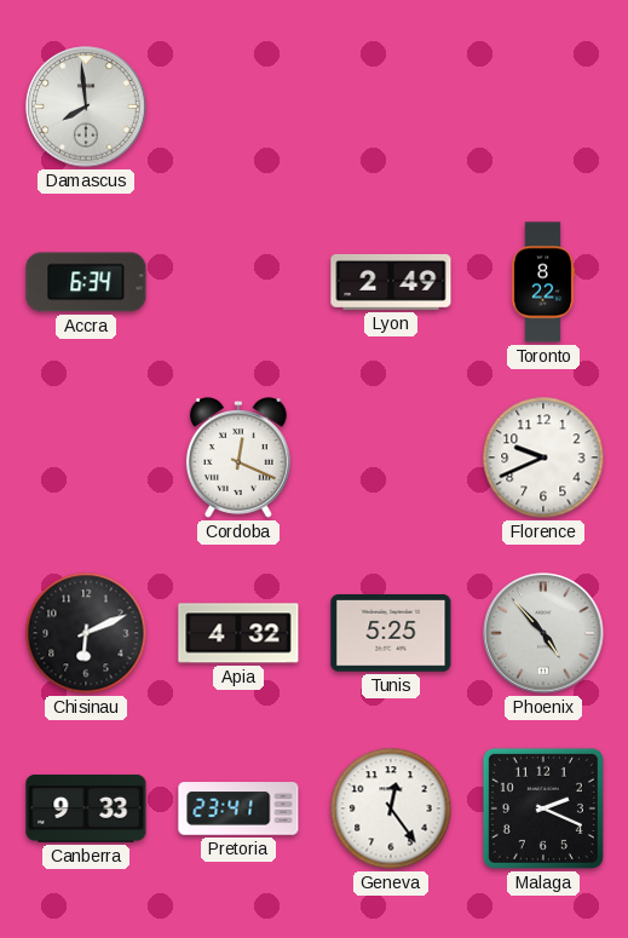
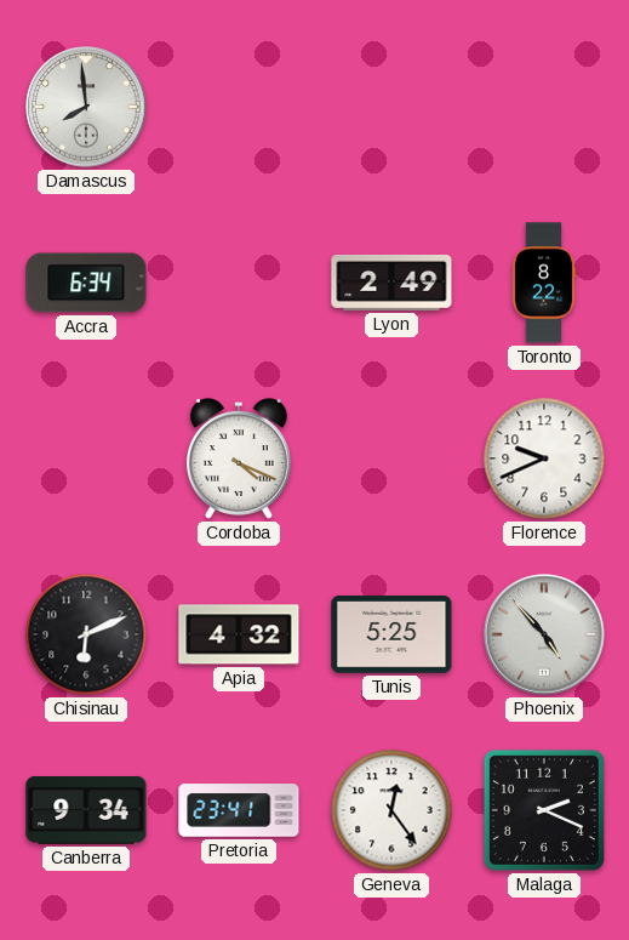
Cordoba: 12:19 -> 4:19 (239, 458)
Canberra: 9:33 -> 9:34 (86, 810)
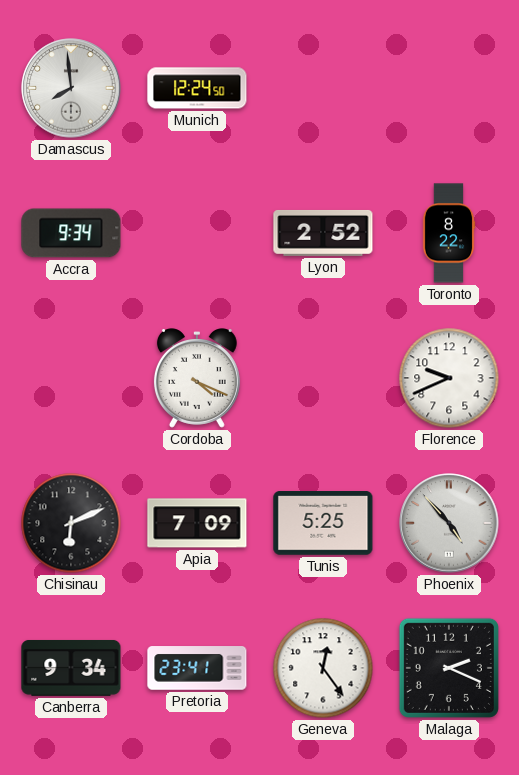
Munich: none -> 12:24 (197, 88)
Accra: 6:34 -> 9:34 (71, 233)
Lyon: 2:49 -> 2:52 (323, 233)
Apia: 4:32 -> 7:09 (197, 523)
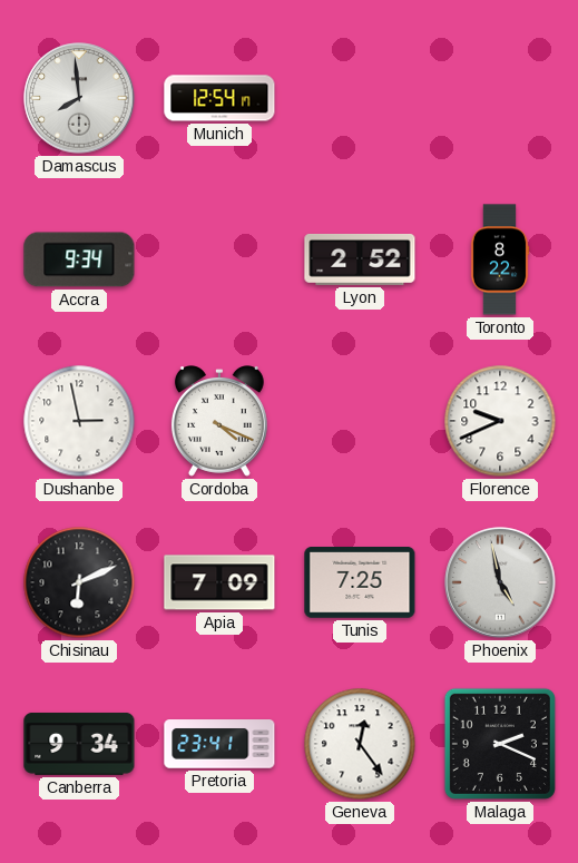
Munich: 12:24 -> 12:54 (219, 98)
Dushanbe: none -> 2:58 (79, 421)
Tunis: 5:25 -> 7:25 (360, 583)
Phoenix: 4:53 -> 4:58 (500, 582)
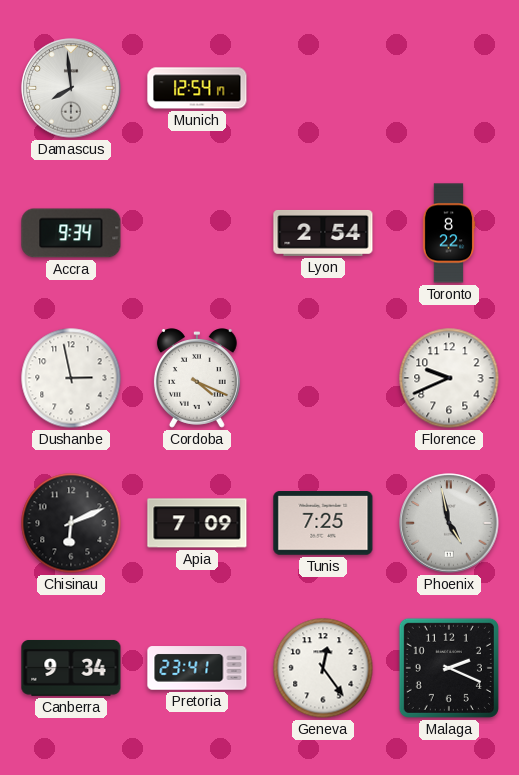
Lyon: 2:52 -> 2:54 (323, 233)
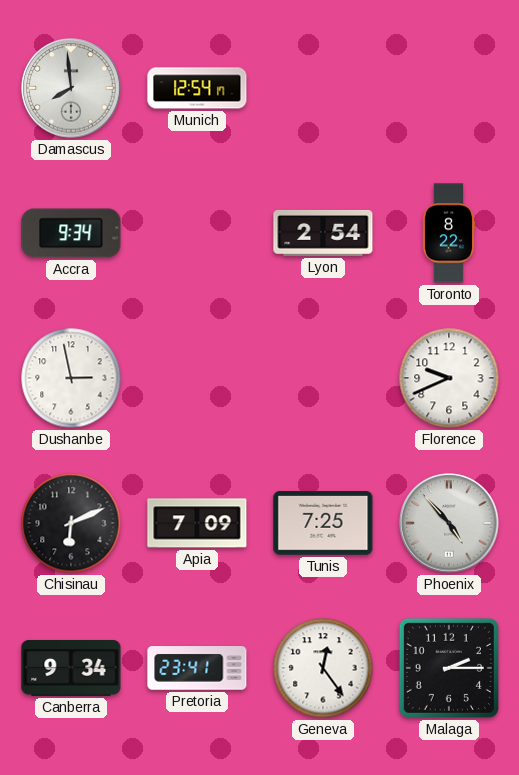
Cordoba: 4:19 -> none (197, 378)
Phoenix: 4:58 -> 4:53 (449, 523)
Malaga: 2:19 -> 2:15 (449, 668)
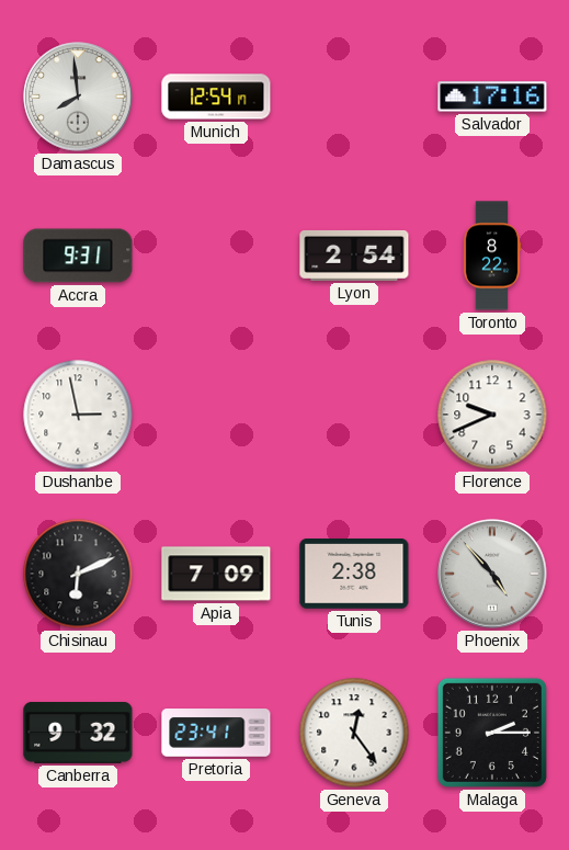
Salvador: none -> 17:16 (492, 97)
Accra: 9:34 -> 9:31 (78, 256)
Tunis: 7:25 -> 2:38 (354, 575)
Canberra: 9:34 -> 9:32 (78, 733)
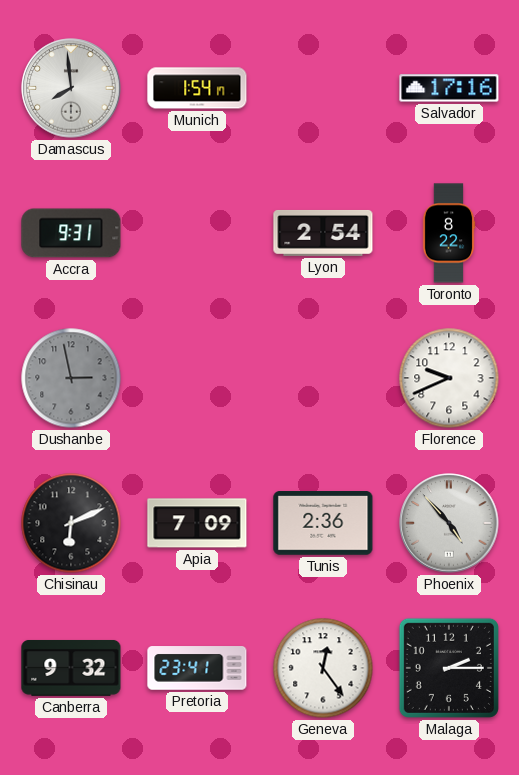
Munich: 12:54 -> 1:54 (197, 88)
Dushanbe dial: white -> grey (71, 378)
Tunis: 2:38 -> 2:36 (323, 524)
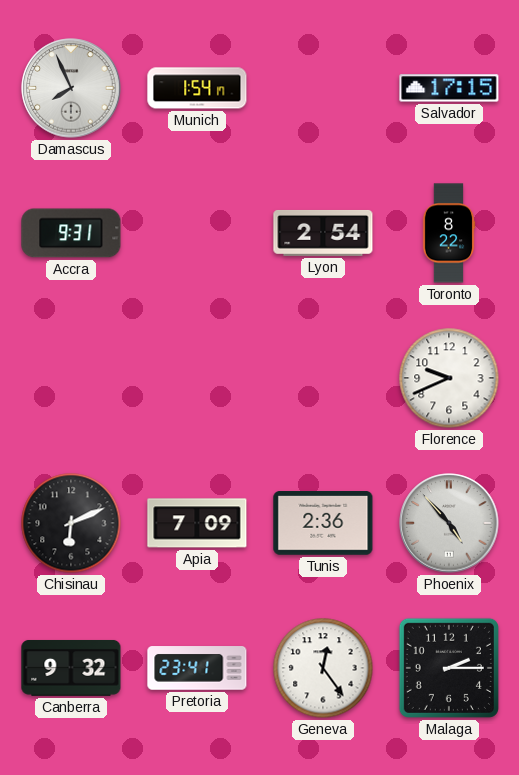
Damascus: 7:59 -> 7:56 (71, 88)
Salvador: 17:16 -> 17:15 (449, 88)
Dushanbe: 2:58 -> none (71, 378)
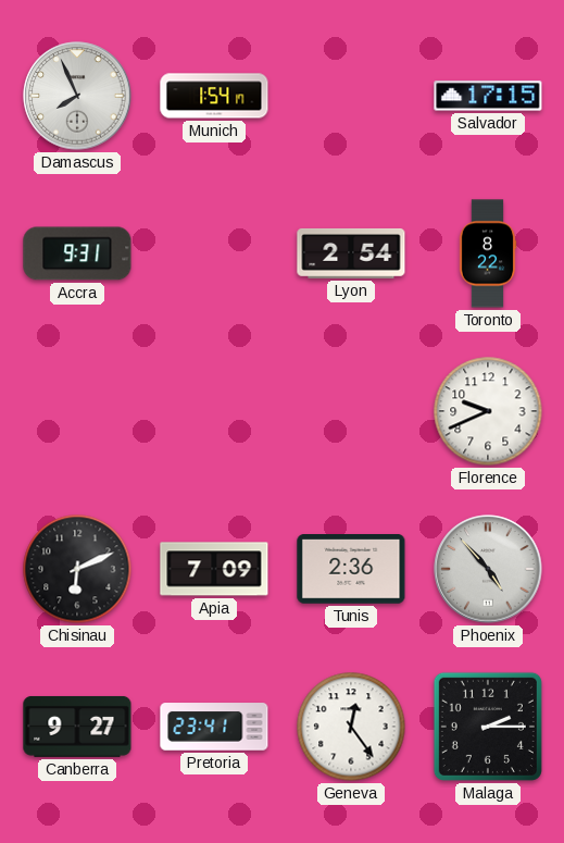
Canberra: 9:32 -> 9:27 (77, 727)
